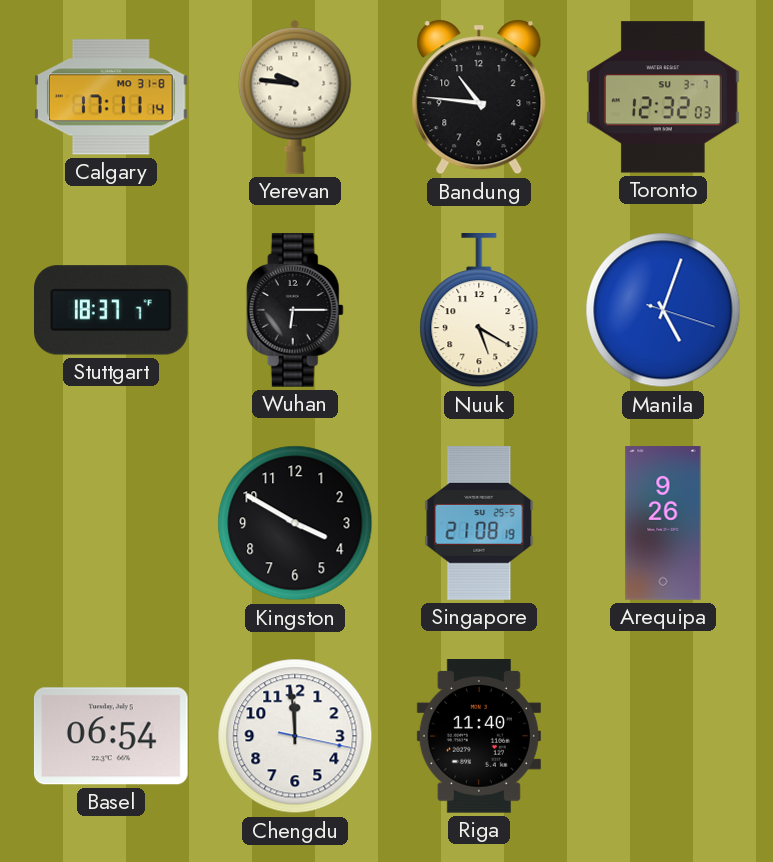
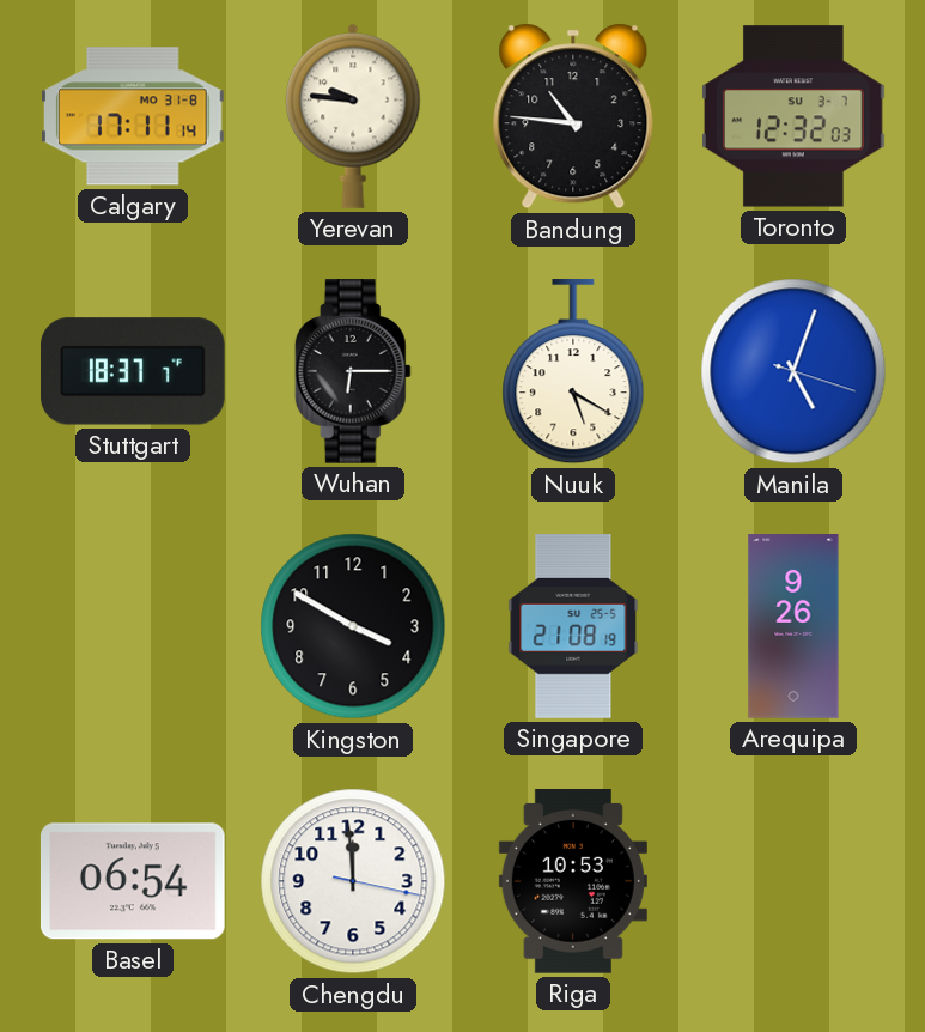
Riga: 11:40 -> 10:53 (573, 882)
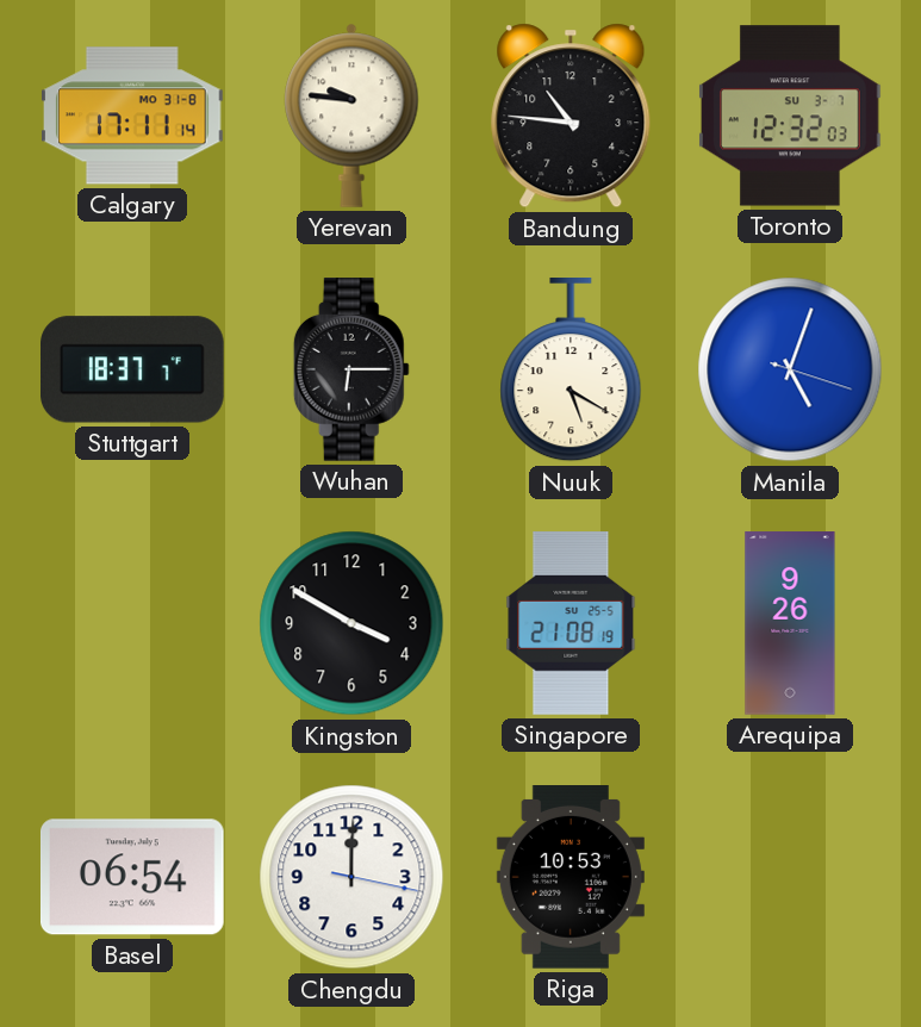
Chengdu: 11:59 -> 12:00 (351, 877)
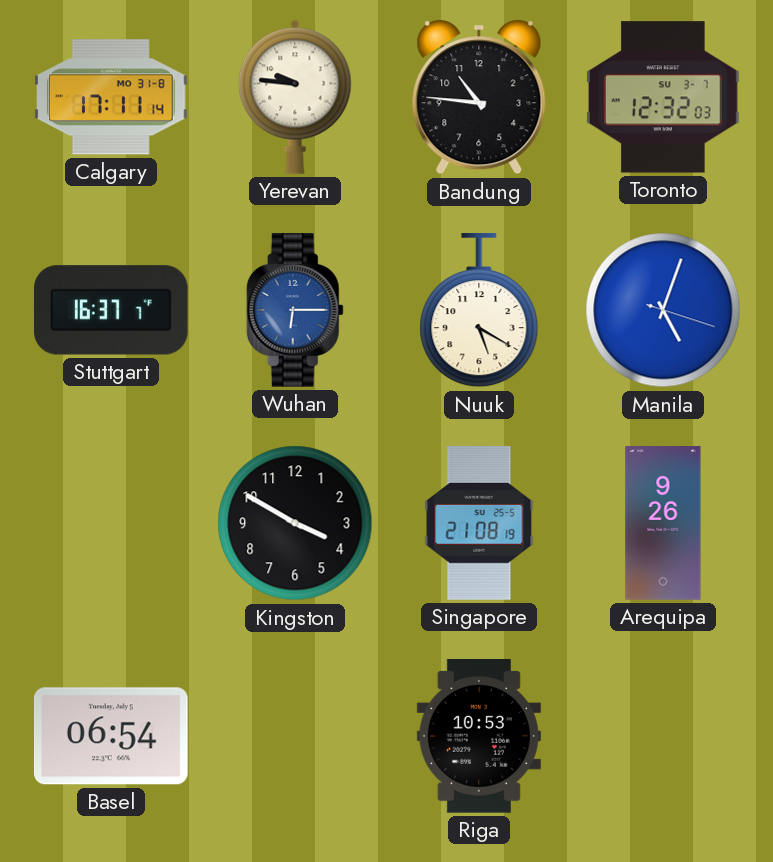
Stuttgart: 18:37 -> 16:37 (112, 310)
Wuhan dial: black -> blue (295, 310)
Chengdu: 12:00 -> none (351, 877)
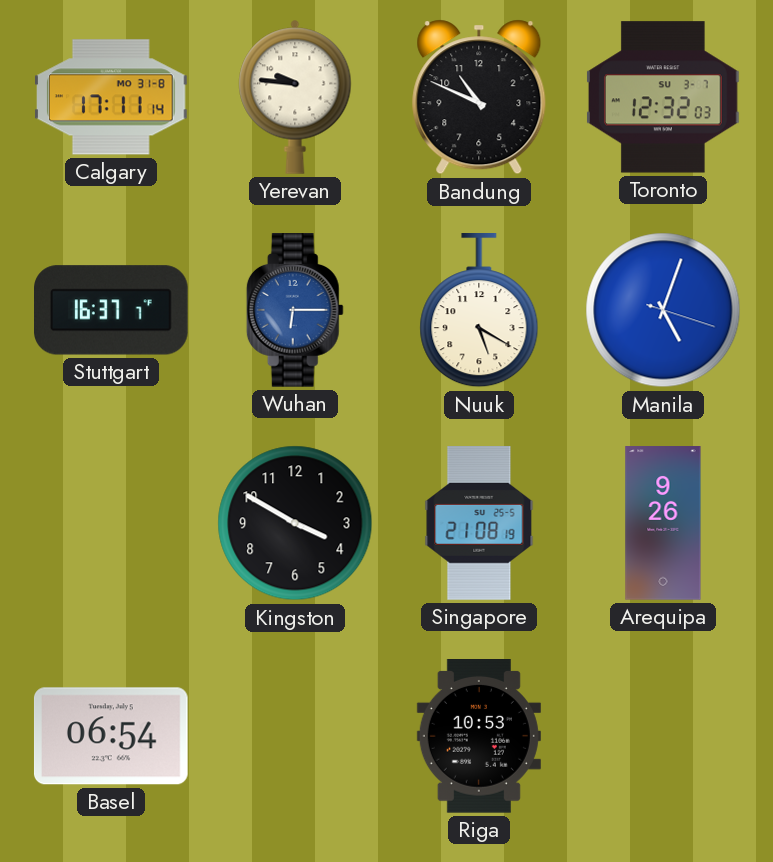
Bandung: 10:46 -> 10:49 (479, 97)
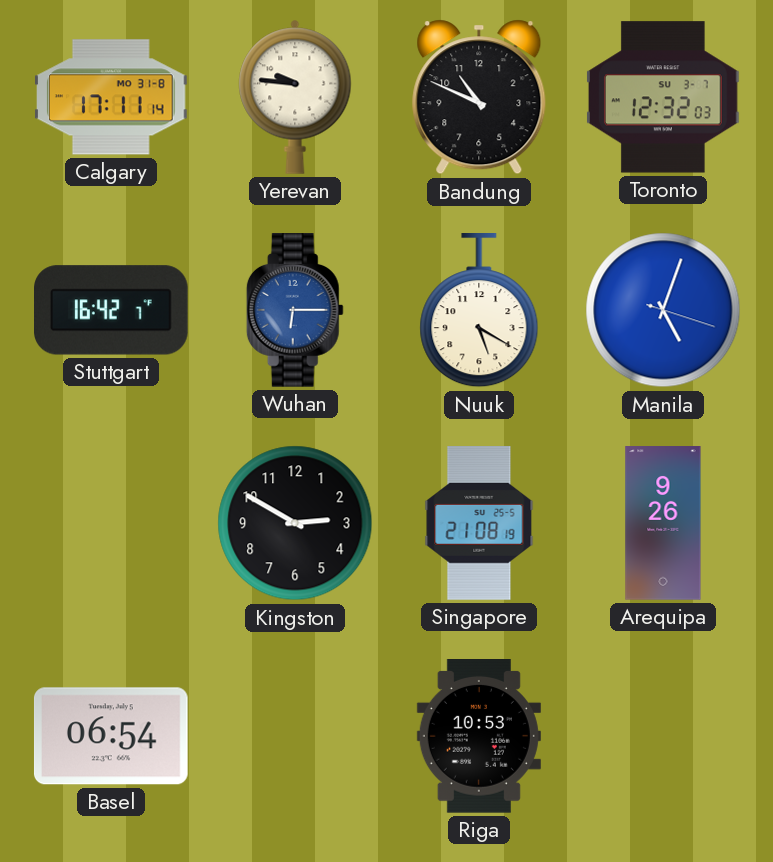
Stuttgart: 16:37 -> 16:42 (112, 310)
Kingston: 3:50 -> 2:50 (295, 523)
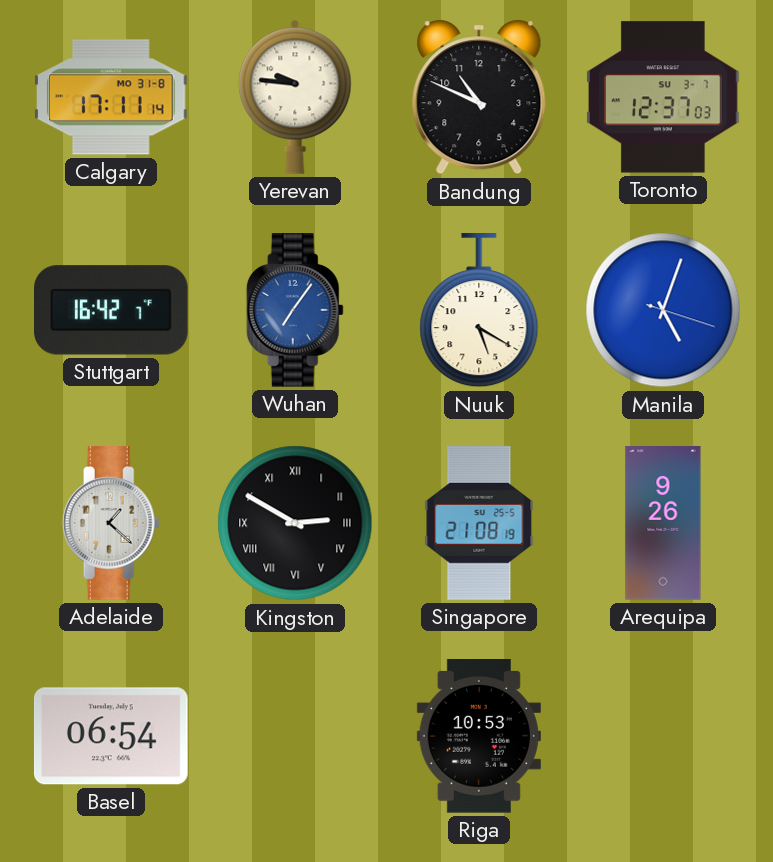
Toronto: 12:32 -> 12:37 (664, 97)
Wuhan: 6:15 -> 7:06 (295, 310)
Adelaide: none -> 1:22 (111, 523)
Kingston numerals: Arabic -> Roman (295, 523)
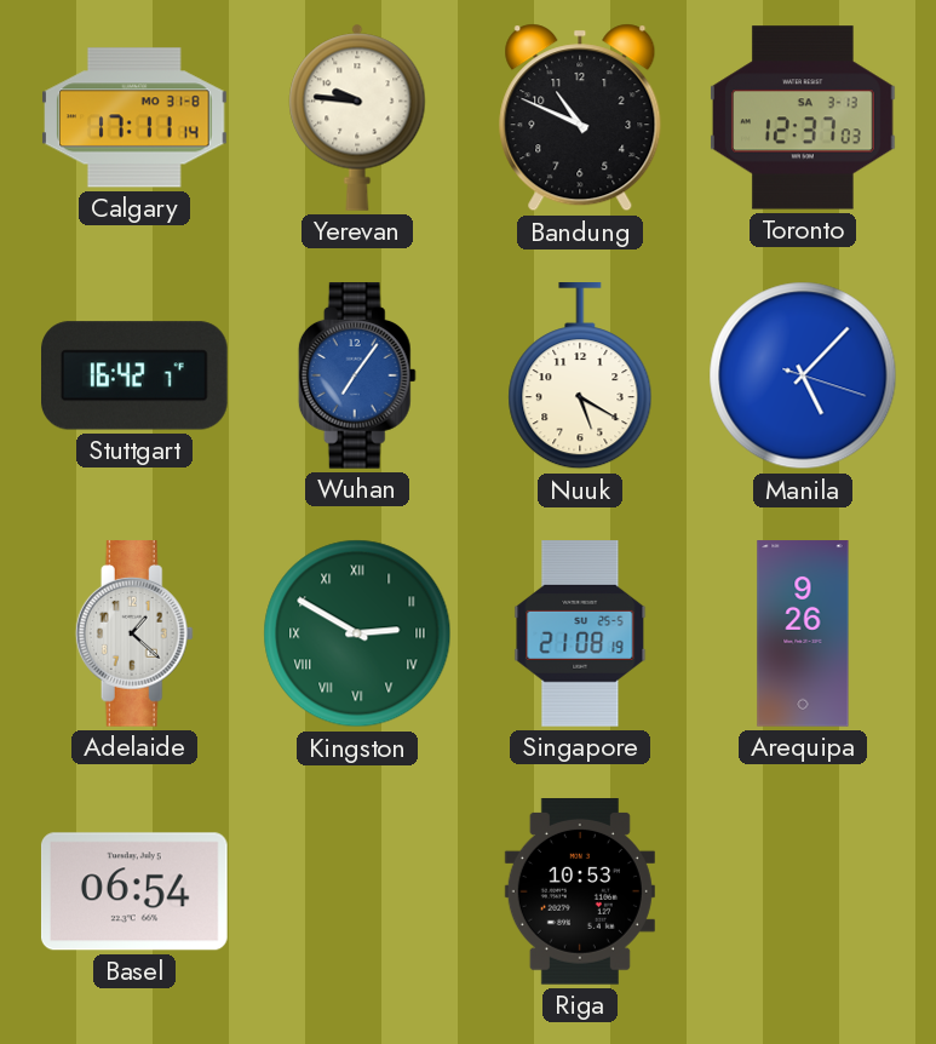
Toronto date: SU 3-7 -> SA 3-13 (804, 117)
Manila: 5:03 -> 5:07 (803, 375)
Kingston dial: black -> green (357, 633)
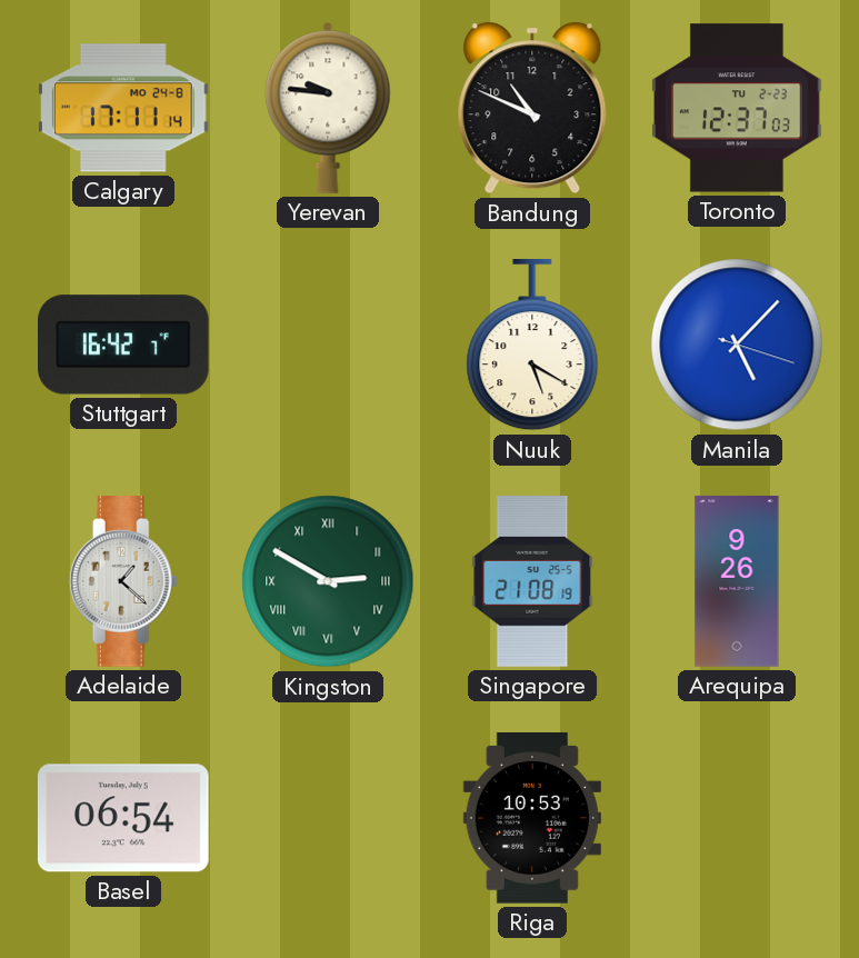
Calgary date: MO 31-8 -> MO 24-8 (124, 108)
Toronto date: SA 3-13 -> TU 2-23 (738, 108)
Wuhan: 7:06 -> none (357, 375)
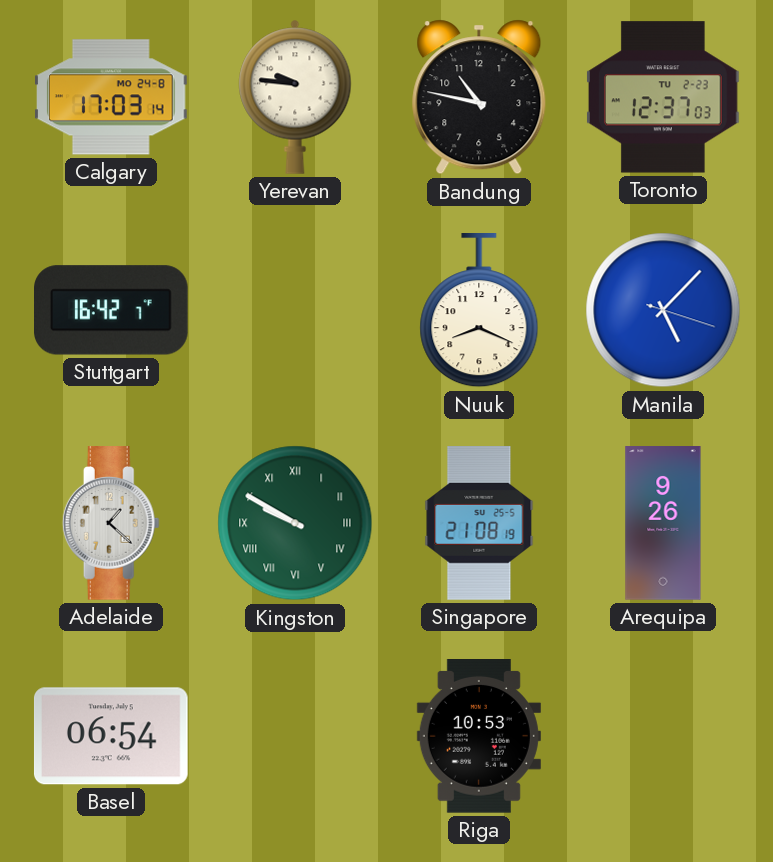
Calgary: 17:11 -> 17:03 (112, 97)
Bandung: 10:49 -> 10:47 (479, 97)
Nuuk: 5:20 -> 8:19 (479, 311)
Kingston: 2:50 -> 9:50 (295, 523)
